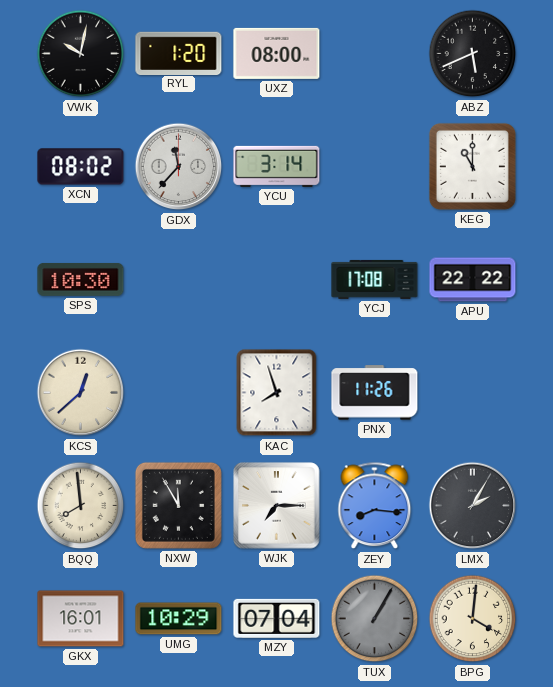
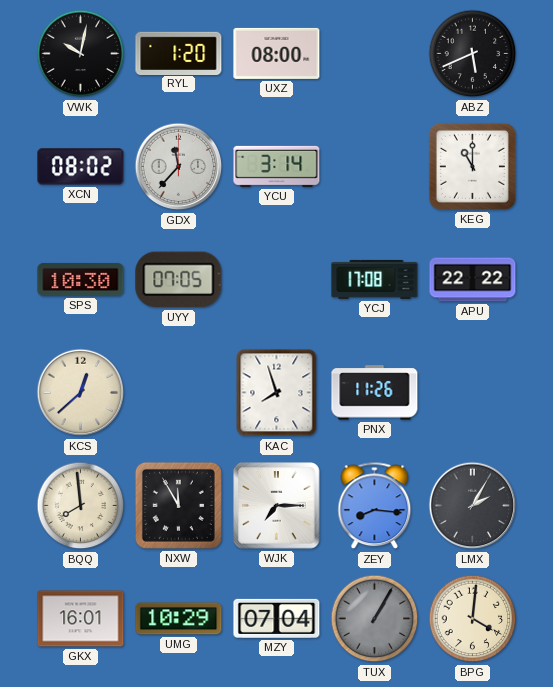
UYY: none -> 07:05 (179, 280)
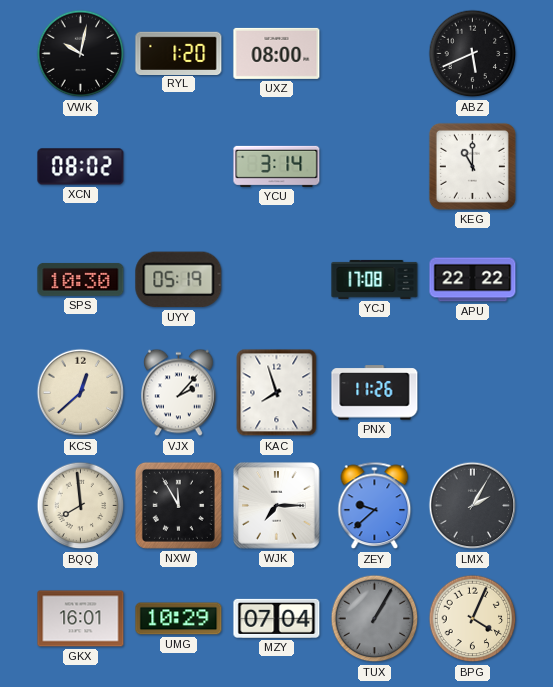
GDX: 11:37 -> none (179, 167)
UYY: 07:05 -> 05:19 (179, 280)
VJX: none -> 2:07 (179, 393)
ZEY: 8:16 -> 9:38 (375, 506)
BPG: 4:01 -> 4:04 (473, 619)
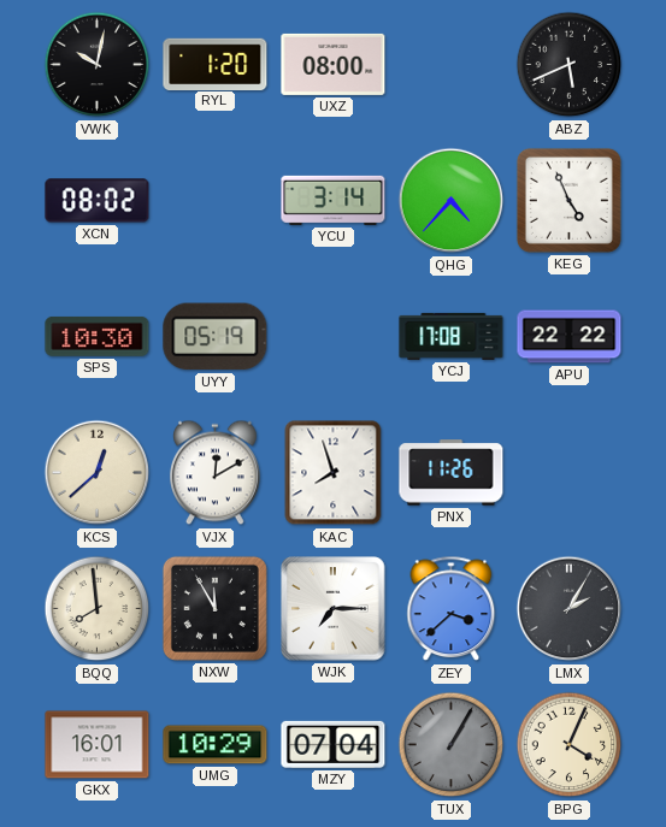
QHG: none -> 4:37 (452, 201)
KEG: 11:00 -> 4:56 (568, 200)
VJX: 2:07 -> 12:10 (216, 473)
ZEY: 9:38 -> 3:38 (452, 609)
